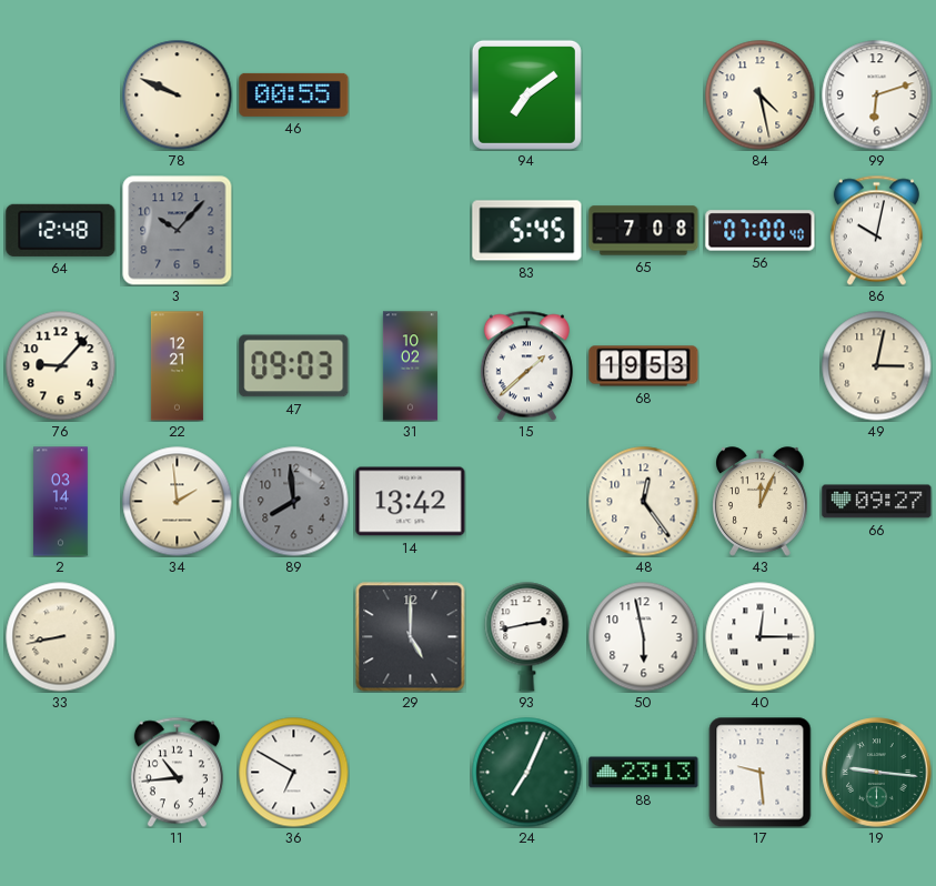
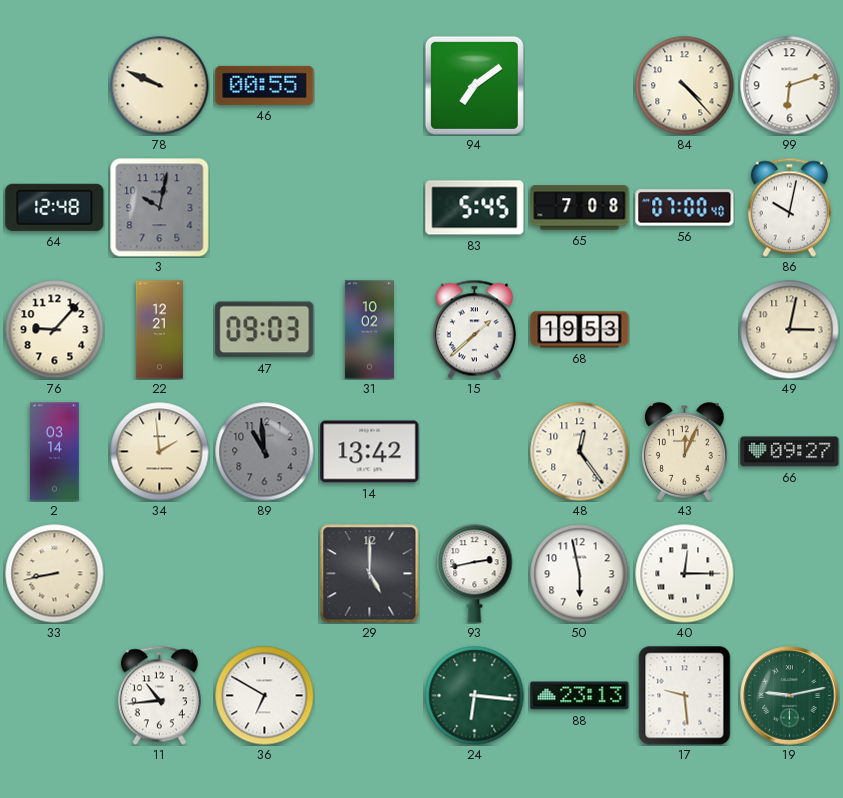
84: 4:28 -> 4:23 (685, 86)
3: 10:07 -> 10:02 (159, 207)
89: 7:59 -> 10:59 (265, 452)
24: 7:04 -> 6:16 (475, 696)
19: 9:16 -> 9:13 (790, 696)
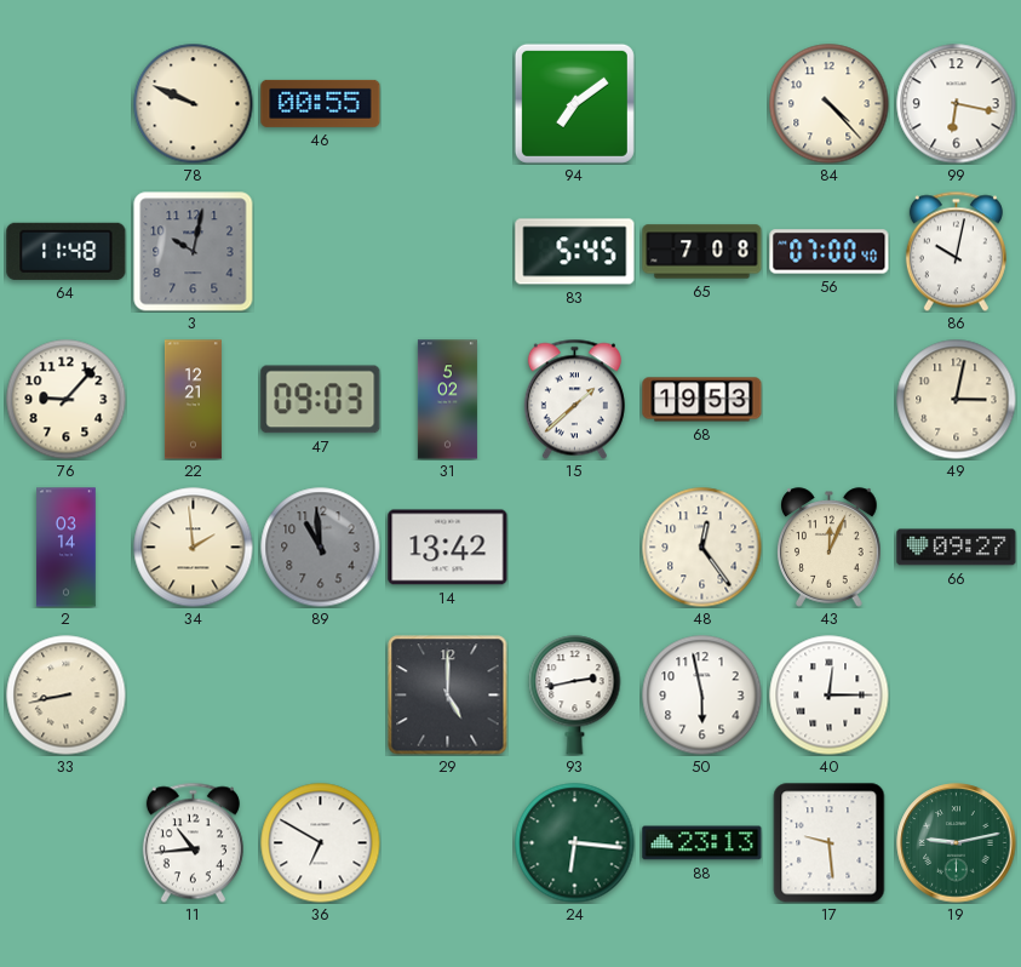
99: 6:12 -> 6:17 (957, 104)
64: 12:48 -> 11:48 (67, 251)
31: 10:02 -> 5:02 (447, 400)
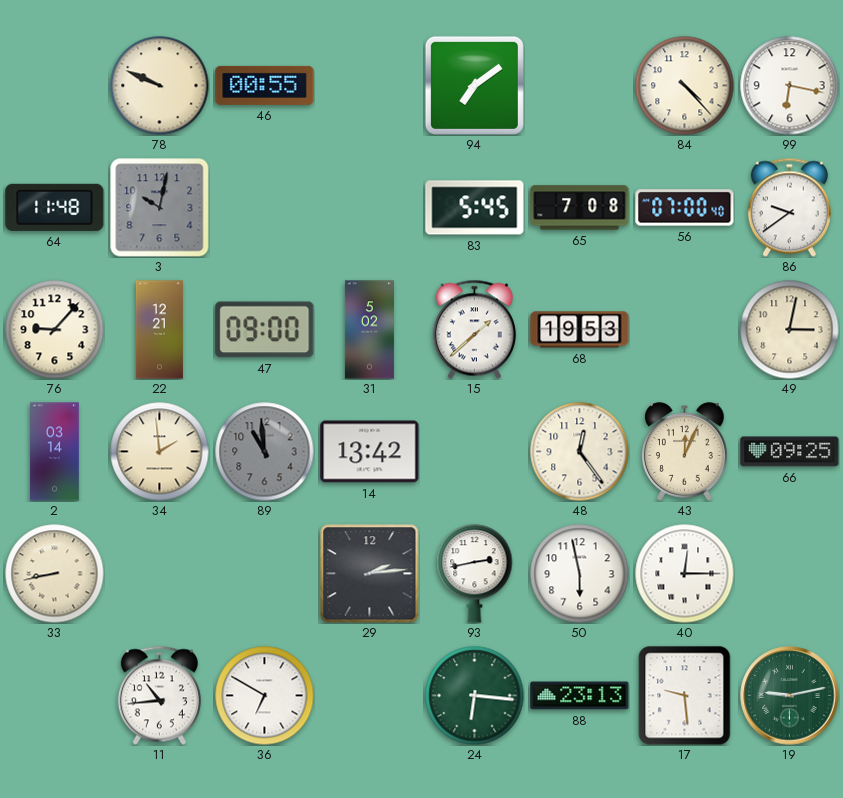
86: 10:02 -> 9:39 (789, 207)
47: 09:03 -> 09:00 (265, 330)
66: 09:27 -> 09:25 (790, 452)
29: 5:00 -> 2:14 (370, 574)
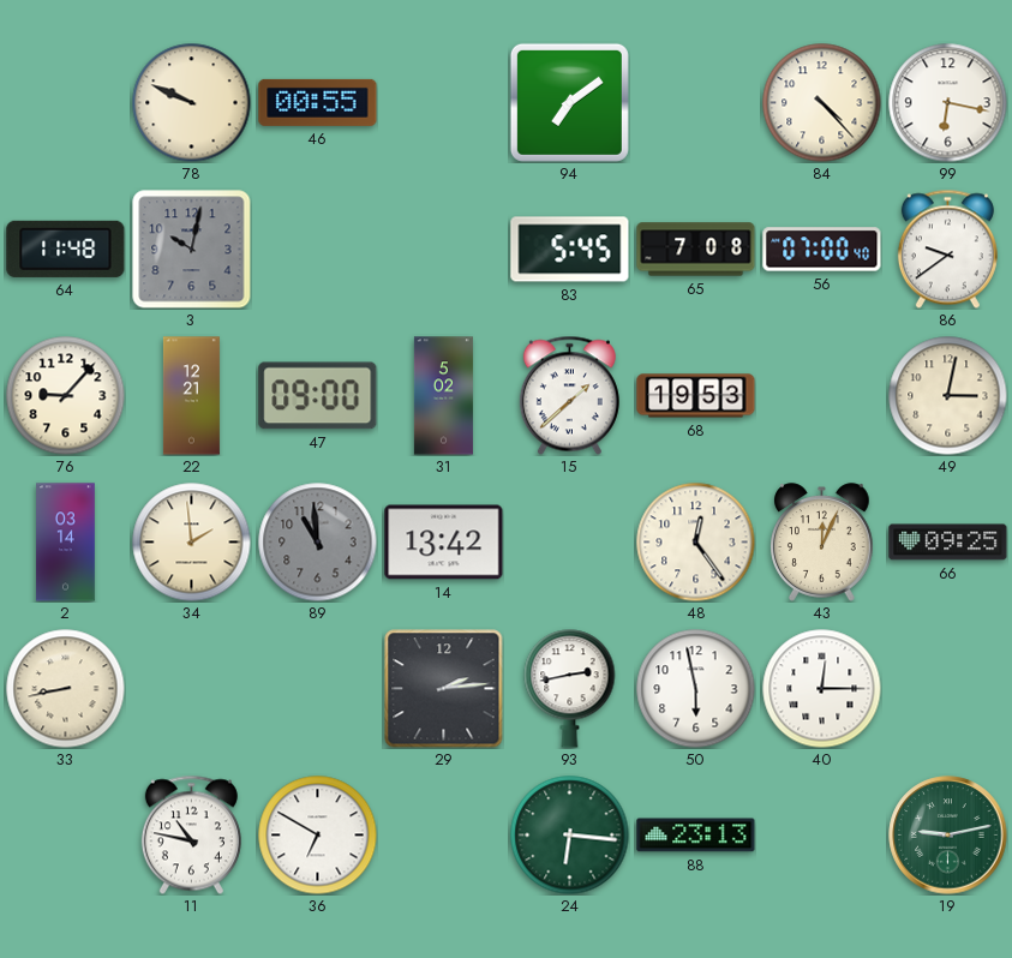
11: 10:44 -> 10:47 (191, 834)
17: 9:29 -> none (685, 696)
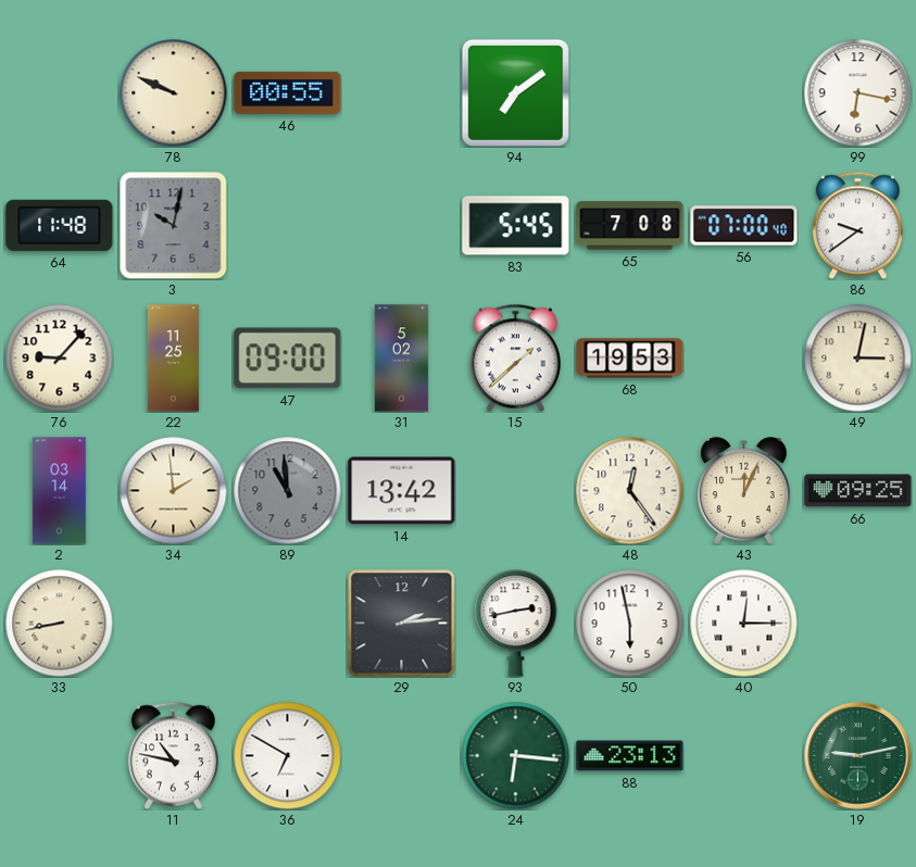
84: 4:23 -> none (822, 103)
22: 12:21 -> 11:25 (173, 359)
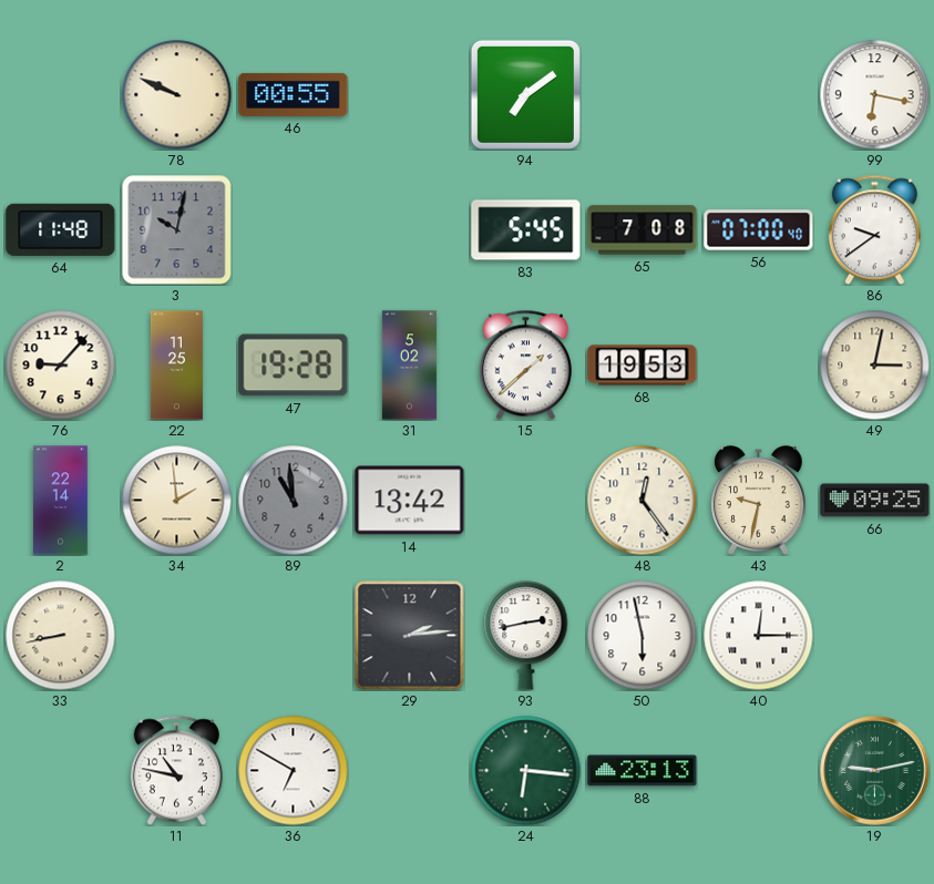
47: 09:00 -> 19:28 (294, 366)
2: 03:14 -> 22:14 (61, 501)
43: 12:04 -> 9:32 (759, 501)
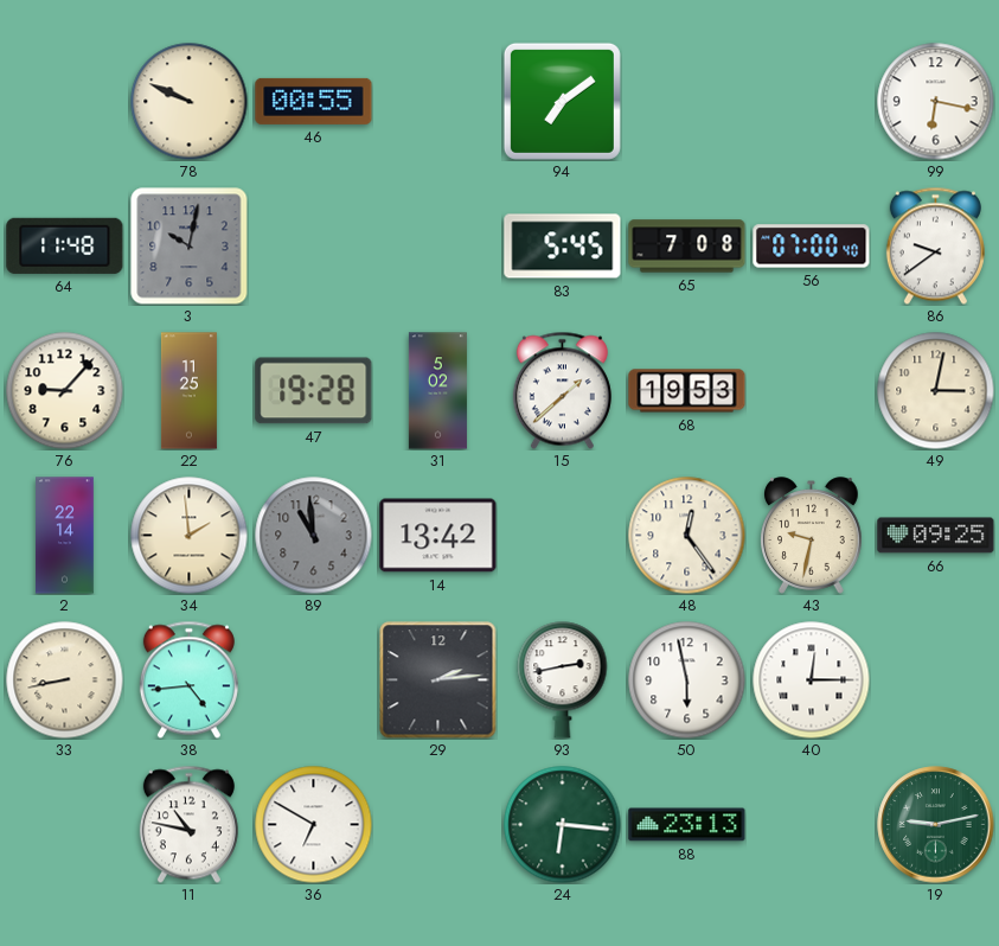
38: none -> 4:44 (188, 679)
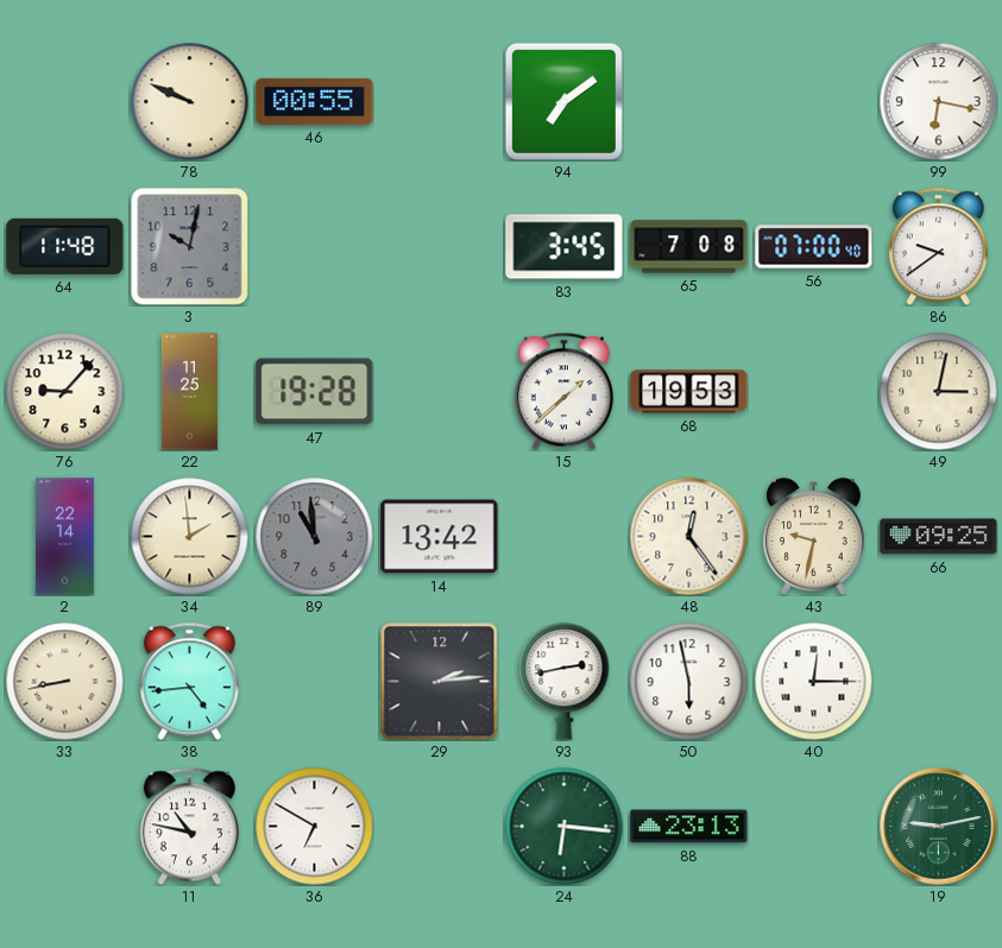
83: 5:45 -> 3:45 (565, 247)
31: 5:02 -> none (437, 391)
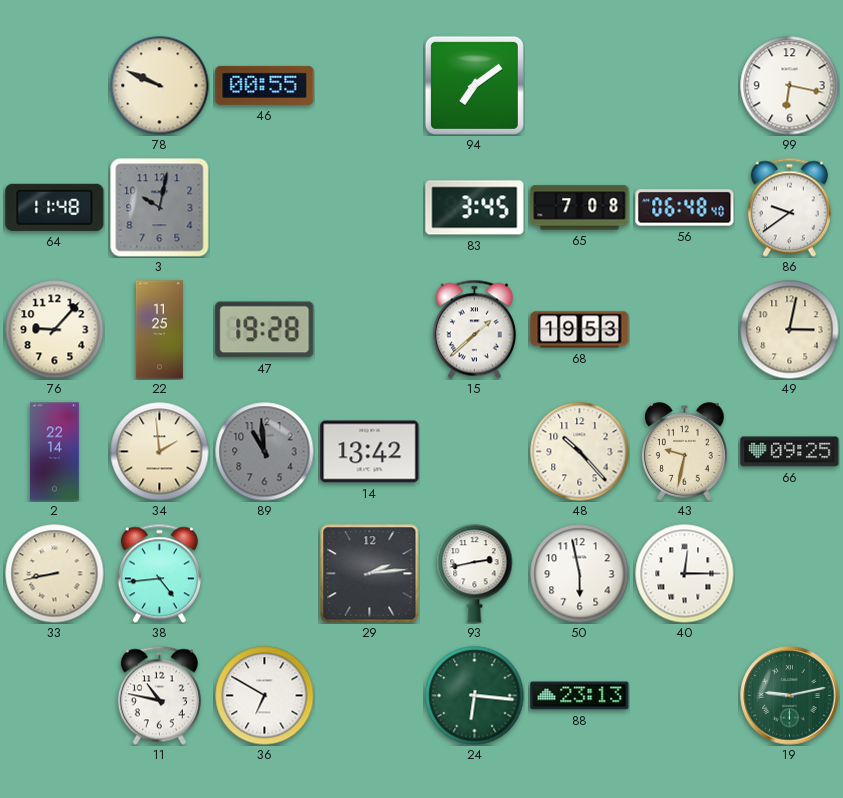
56: 07:00 -> 06:48 (685, 208)
48: 12:24 -> 10:23 (580, 452)
